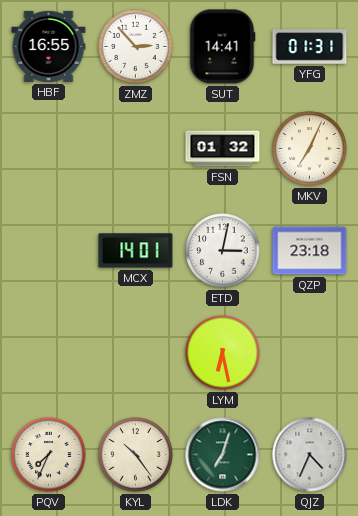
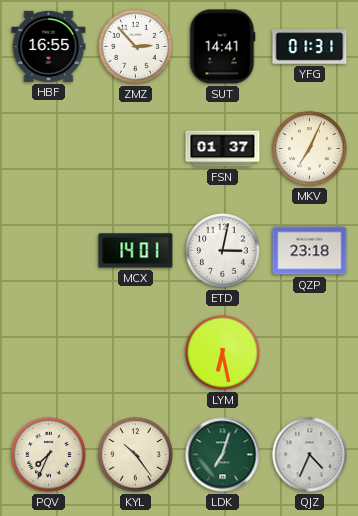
FSN: 01:32 -> 01:37 (223, 149)
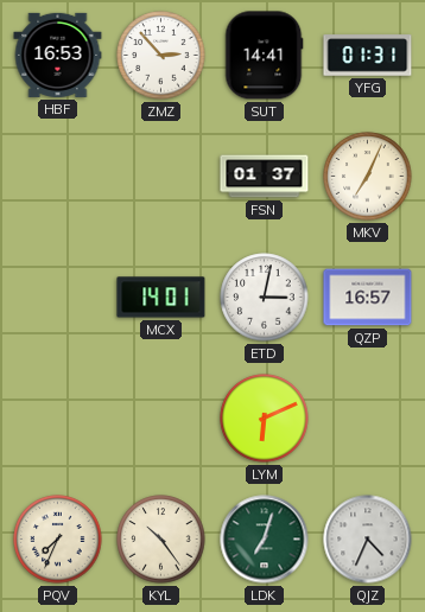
HBF: 16:55 -> 16:53 (58, 55)
QZP: 23:18 -> 16:57 (368, 298)
LYM: 6:28 -> 6:11 (265, 419)
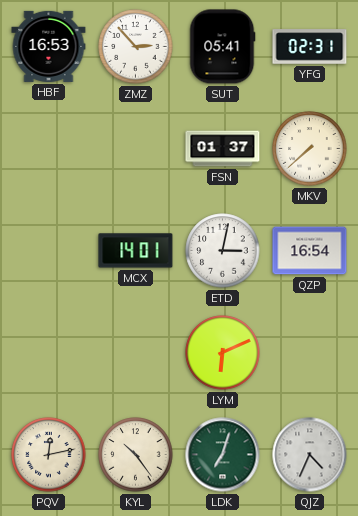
SUT: 14:41 -> 05:41 (223, 47)
YFG: 01:31 -> 02:31 (310, 47)
MKV: 7:04 -> 7:38 (310, 149)
QZP: 16:57 -> 16:54 (310, 251)
PQV: 7:34 -> 12:13 (49, 455)
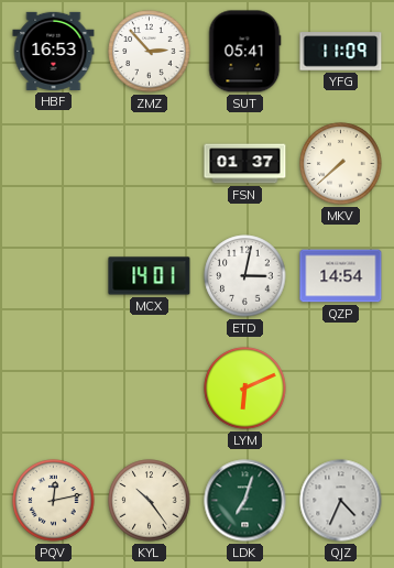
YFG: 02:31 -> 11:09 (341, 52)
QZP: 16:54 -> 14:54 (341, 276)
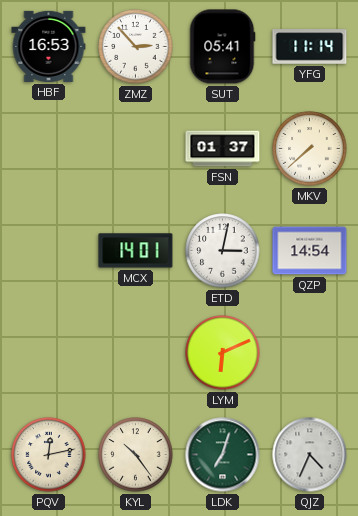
YFG: 11:09 -> 11:14 (310, 47)
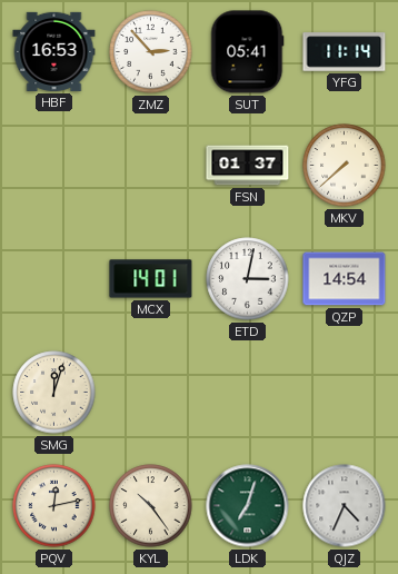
SMG: none -> 12:03 (54, 393)
LYM: 6:11 -> none (223, 353)
